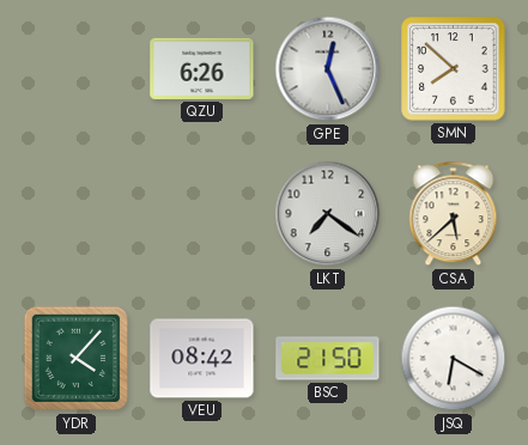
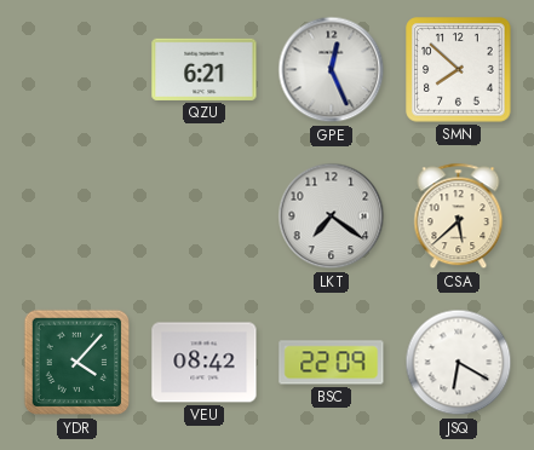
QZU: 6:26 -> 6:21 (205, 69)
BSC: 21:50 -> 22:09 (332, 363)
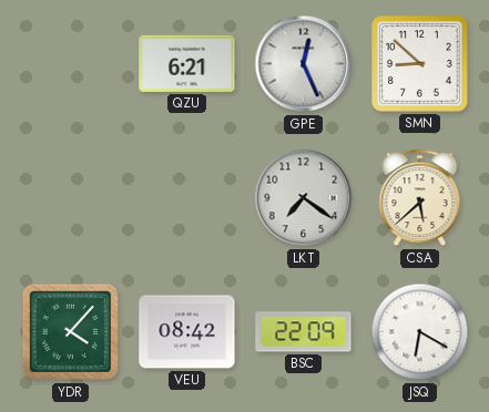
SMN: 7:52 -> 8:52 (420, 64)
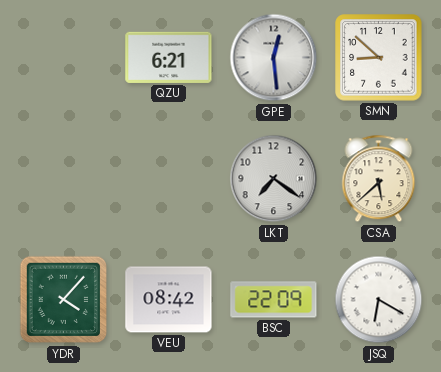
GPE: 12:26 -> 12:29 (274, 58)
